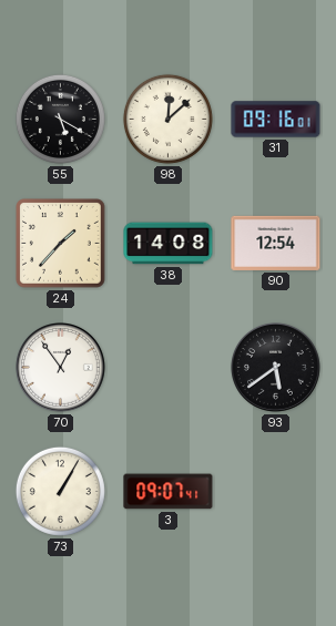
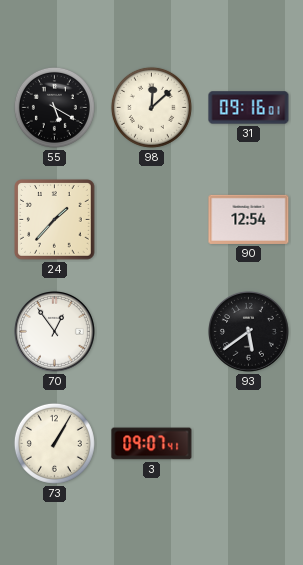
38: 14:08 -> none (169, 244)
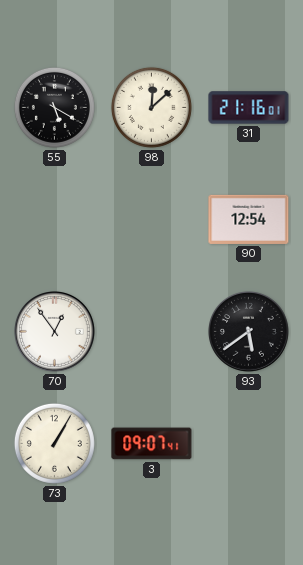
31: 09:16 -> 21:16 (249, 108)
24: 1:37 -> none (55, 220)
